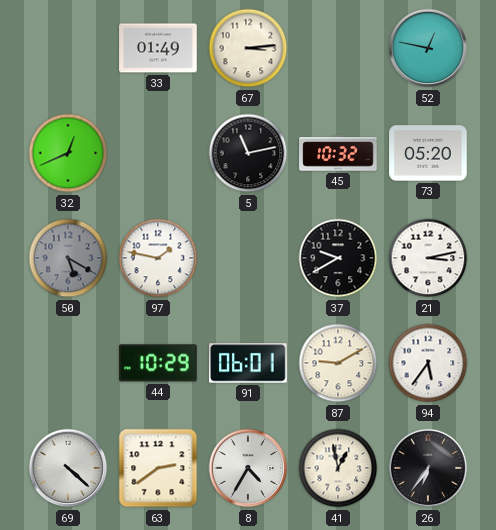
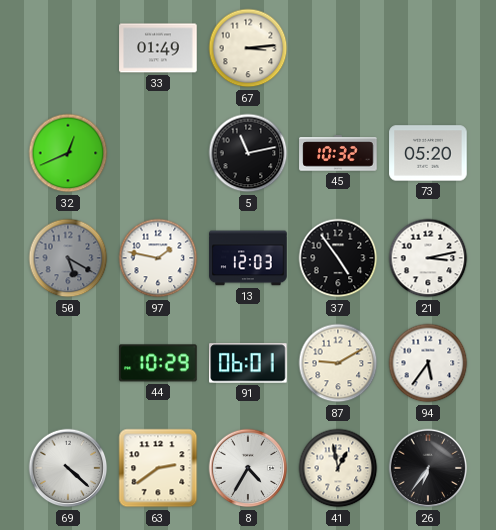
52: 12:47 -> none (428, 48)
13: none -> 12:03 (248, 258)
37: 9:40 -> 4:54 (338, 258)
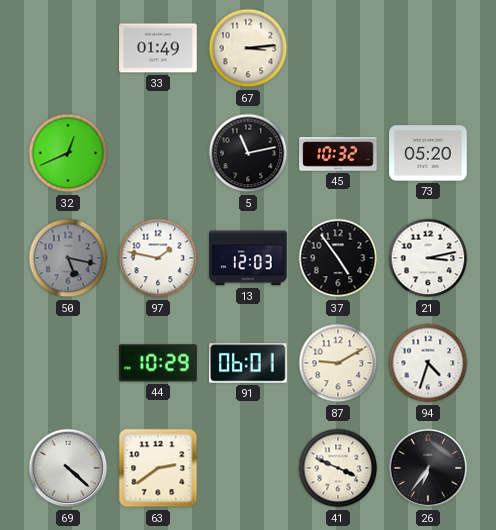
50: 5:20 -> 5:17 (68, 258)
94: 5:36 -> 4:33 (428, 363)
8: 4:35 -> none (248, 468)
41: 12:58 -> 3:49 (338, 468)
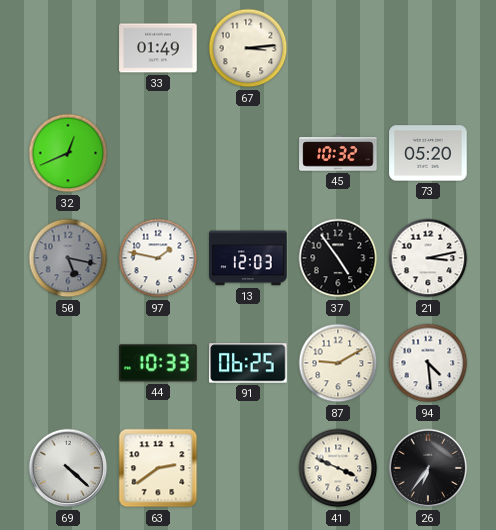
5: 11:13 -> none (248, 153)
44: 10:29 -> 10:33 (158, 363)
91: 06:01 -> 06:25 (248, 363)
94: 4:33 -> 4:29 (428, 363)
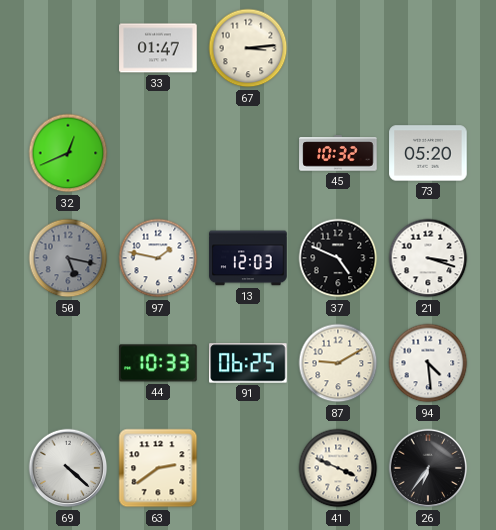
33: 01:49 -> 01:47 (158, 48)
37: 4:54 -> 4:49 (338, 258)
21: 3:13 -> 3:18 (428, 258)
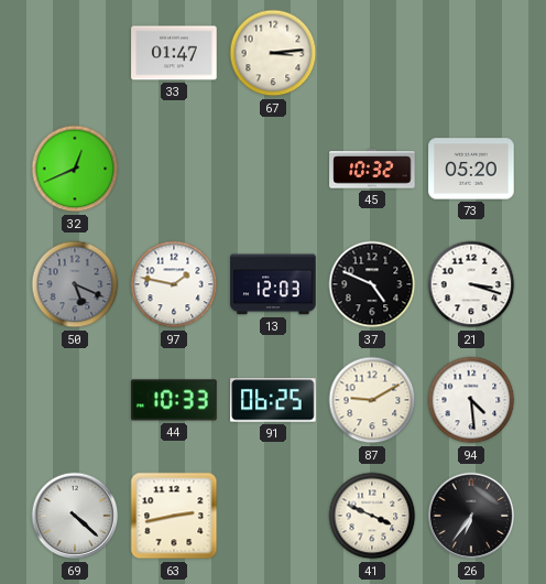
50: 5:17 -> 5:19 (75, 284)
63: 2:39 -> 2:43 (174, 516)
